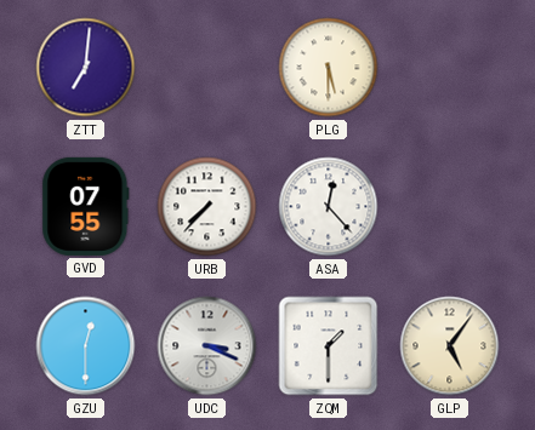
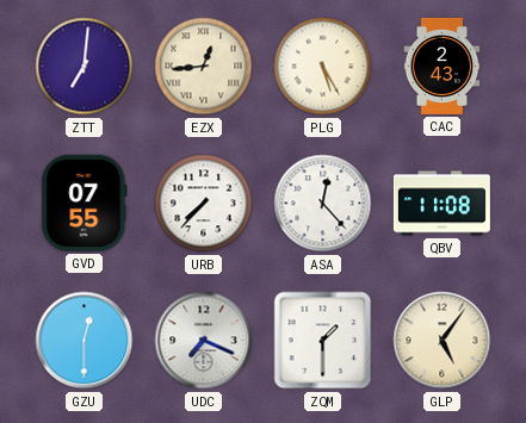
EZX: none -> 12:44 (204, 67)
PLG: 5:30 -> 5:25 (323, 67)
CAC: none -> 2:43 (443, 66)
QBV: none -> 11:08 (441, 204)
UDC: 3:19 -> 7:19 (204, 341)
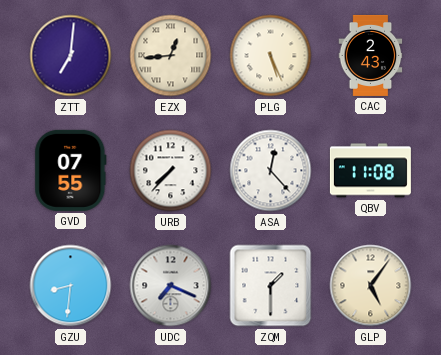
PLG: 5:25 -> 5:26 (271, 56)
GZU: 12:30 -> 8:31 (71, 286)
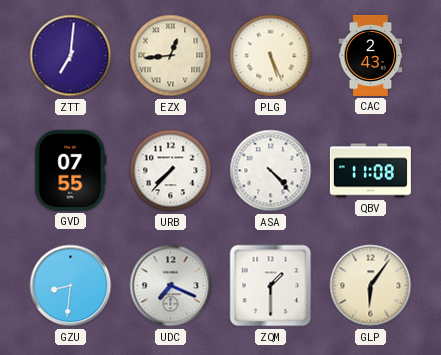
ASA: 12:23 -> 4:23 (271, 171)
GLP: 5:06 -> 6:06 (371, 286)
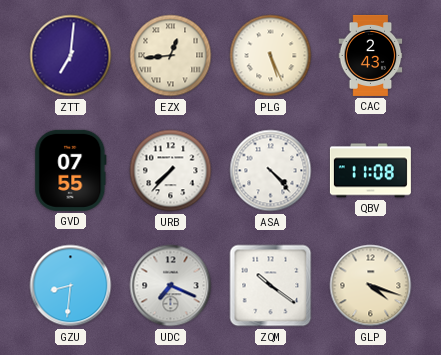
ZQM: 1:30 -> 10:21 (271, 286)
GLP: 6:06 -> 4:18 (371, 286)
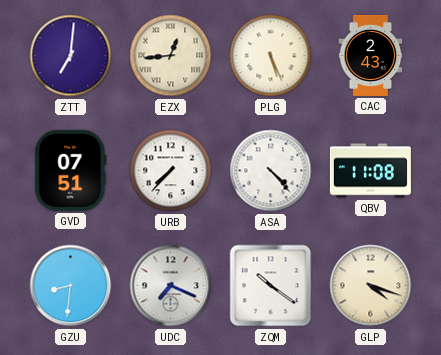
GVD: 07:55 -> 07:51 (71, 170)
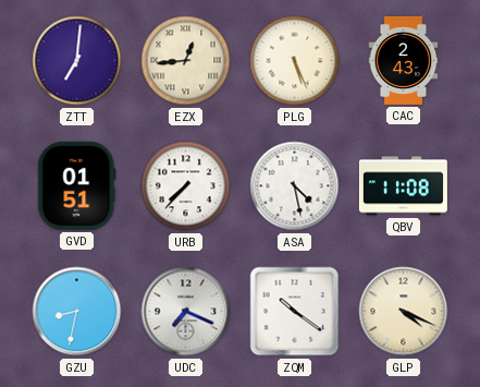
GVD: 07:51 -> 01:51 (77, 185)
ASA: 4:23 -> 4:28 (295, 186)
GZU: 8:31 -> 8:32 (77, 312)
GLP: 4:18 -> 4:19 (404, 312)
